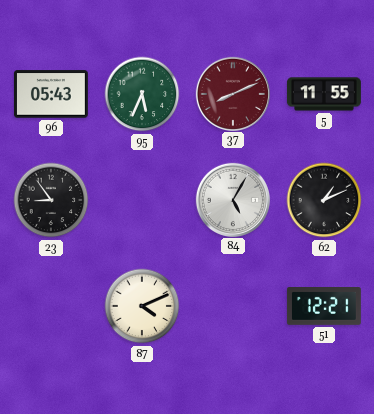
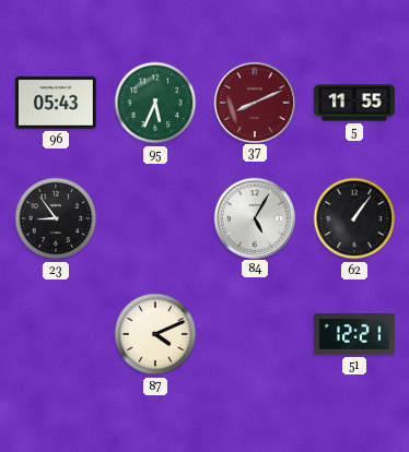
62: 1:11 -> 1:06 (354, 218)
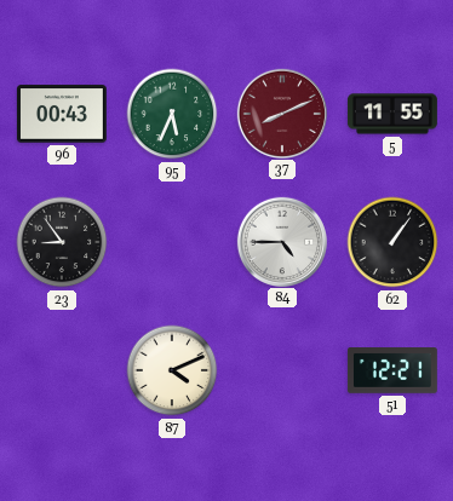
96: 05:43 -> 00:43 (62, 114)
84: 5:05 -> 4:45 (281, 241)
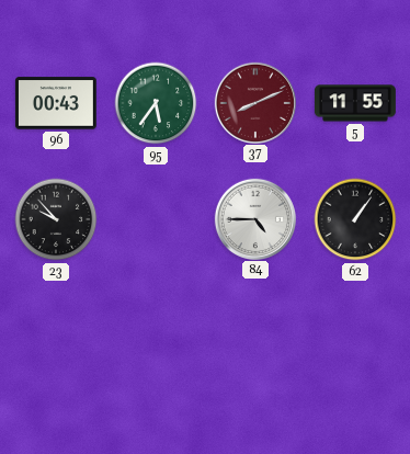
95: 5:34 -> 5:36 (156, 103)
23: 8:54 -> 9:53 (56, 219)
87: 4:11 -> none (172, 370)
51: 12:21 -> none (392, 372)
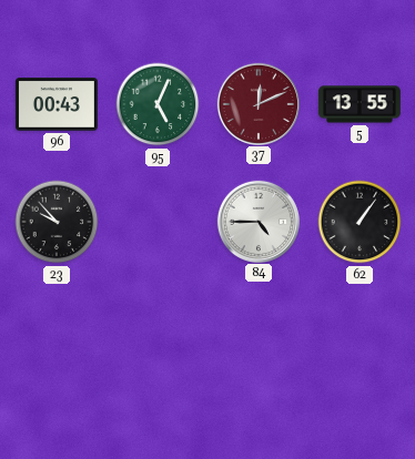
95: 5:36 -> 5:04 (158, 104)
37: 8:11 -> 12:11 (257, 103)
5: 11:55 -> 13:55 (360, 104)
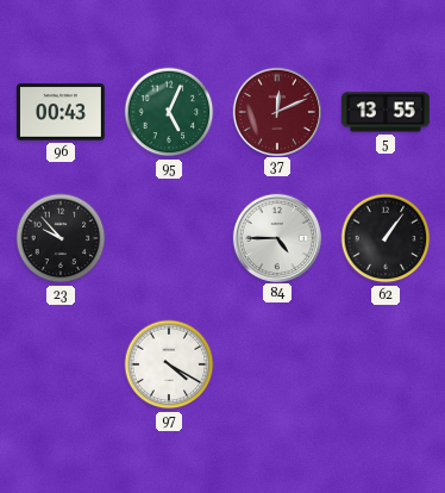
97: none -> 4:20 (169, 364)
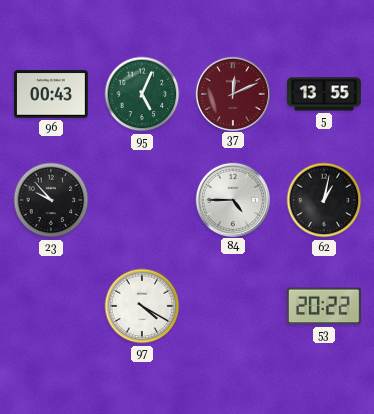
62: 1:06 -> 1:02 (324, 200)
53: none -> 20:22 (324, 306)
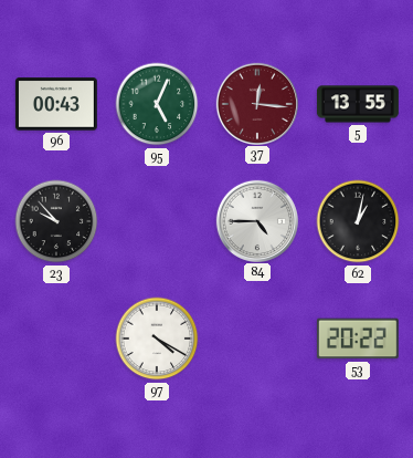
37: 12:11 -> 12:16 (256, 103)
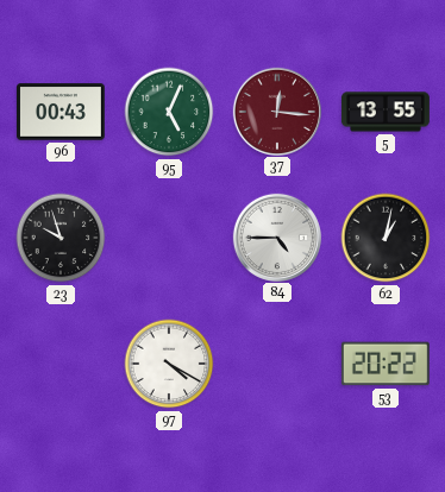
23: 9:53 -> 9:57 (61, 238)
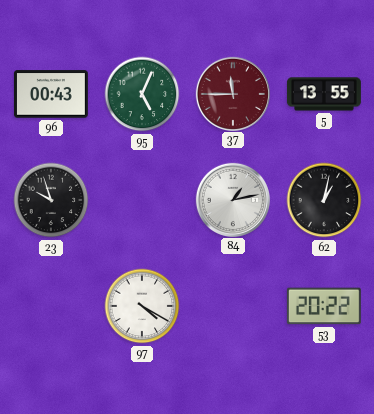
37: 12:16 -> 11:45 (232, 93)
84: 4:45 -> 1:13 (232, 199)
